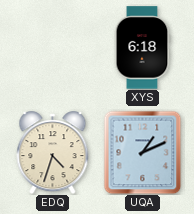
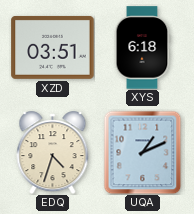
XZD: none -> 03:51 (53, 47)
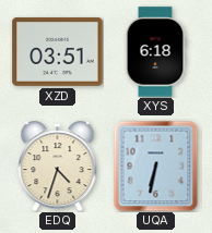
UQA: 1:11 -> 6:32 (156, 165)
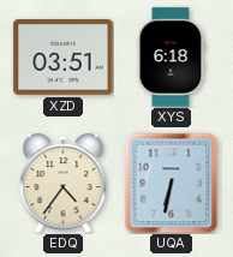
EDQ: 4:33 -> 4:36 (64, 184)
